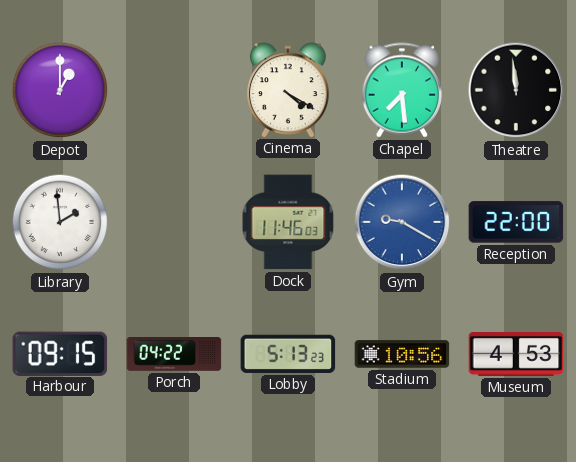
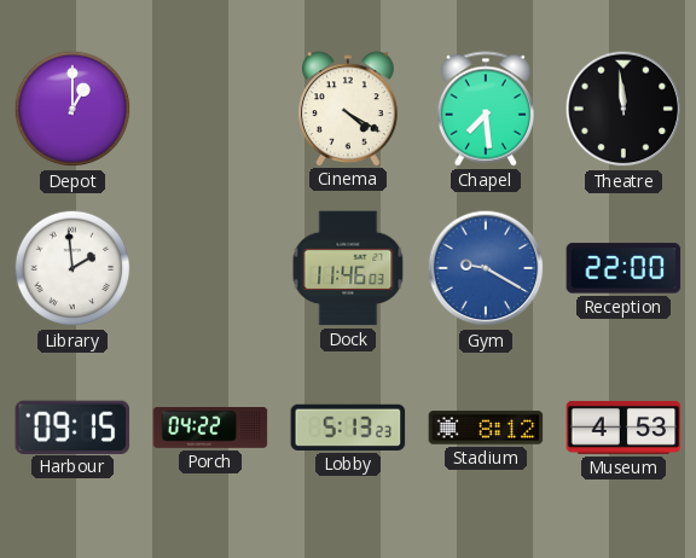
Stadium: 10:56 -> 8:12 (486, 428)
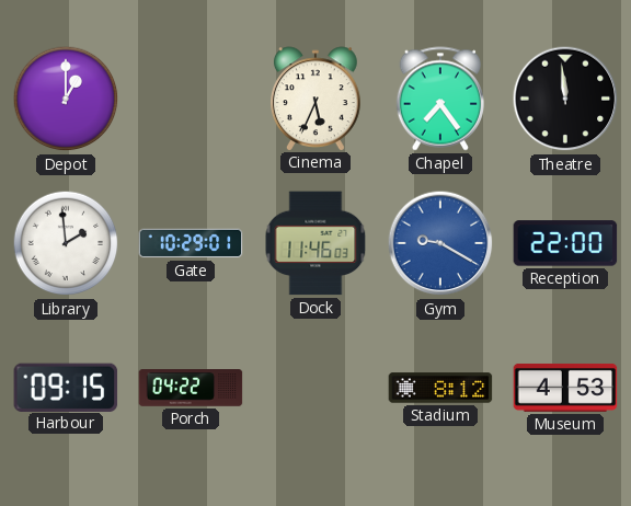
Cinema: 4:20 -> 5:34 (317, 99)
Chapel: 7:29 -> 7:24 (440, 99)
Gate: none -> 10:29 (191, 243)
Lobby: 5:13 -> none (348, 428)
